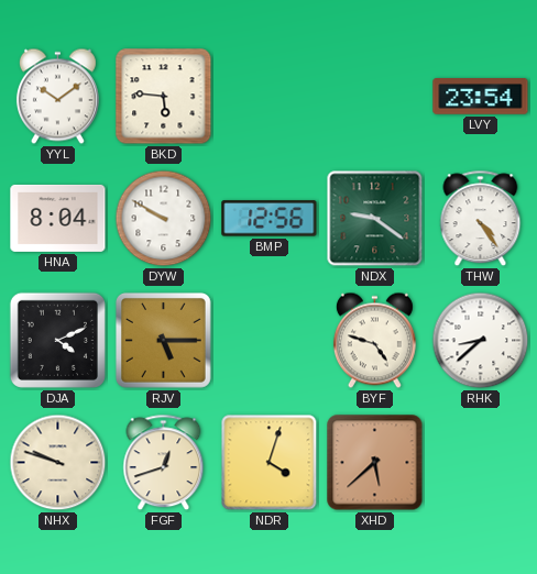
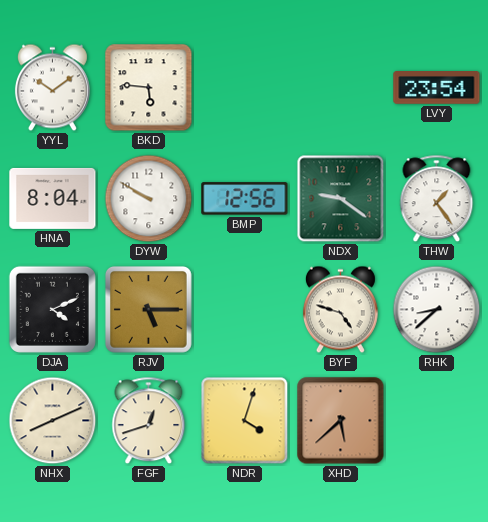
THW: 4:24 -> 1:24 (437, 199)
NHX: 9:48 -> 8:11 (53, 421)
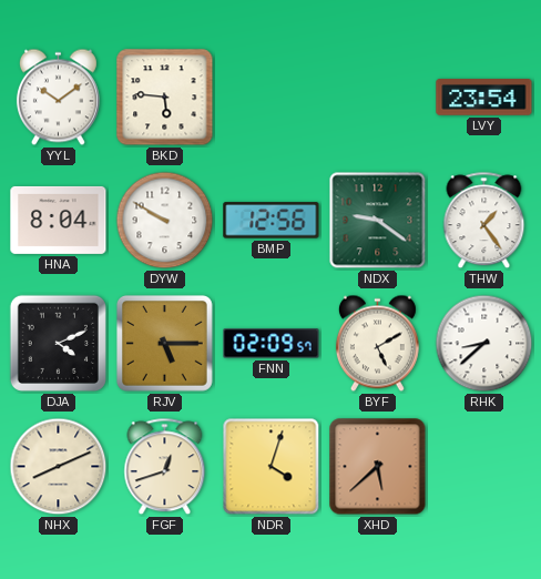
FNN: none -> 02:09 (272, 344)
BYF: 4:48 -> 5:10 (377, 344)
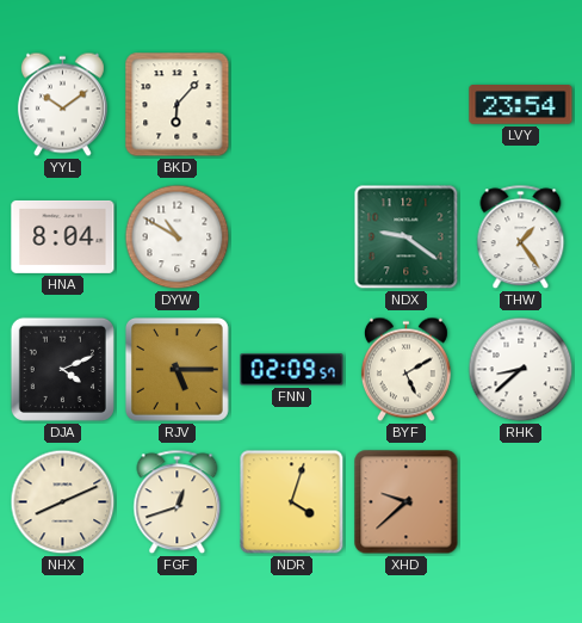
BKD: 5:46 -> 6:07 (178, 105)
DYW: 9:50 -> 10:50 (178, 238)
BMP: 12:56 -> none (272, 221)
XHD: 5:38 -> 9:38 (407, 502)
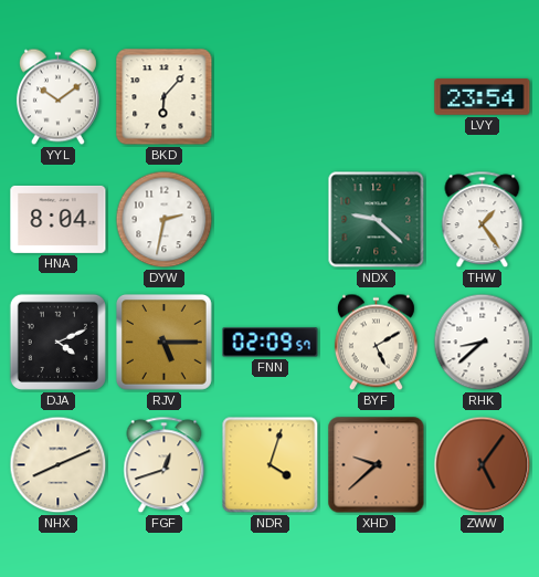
DYW: 10:50 -> 2:32 (165, 220)
NDX: 9:21 -> 9:22 (377, 220)
ZWW: none -> 5:06 (483, 465)
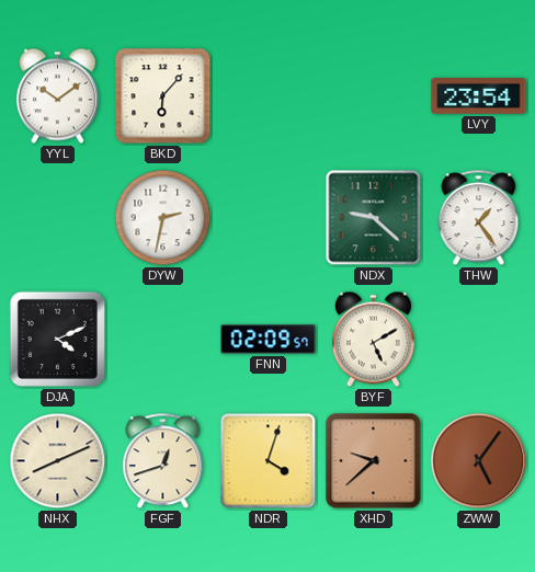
HNA: 8:04 -> none (59, 219)
RJV: 5:15 -> none (163, 342)
RHK: 8:38 -> none (483, 343)
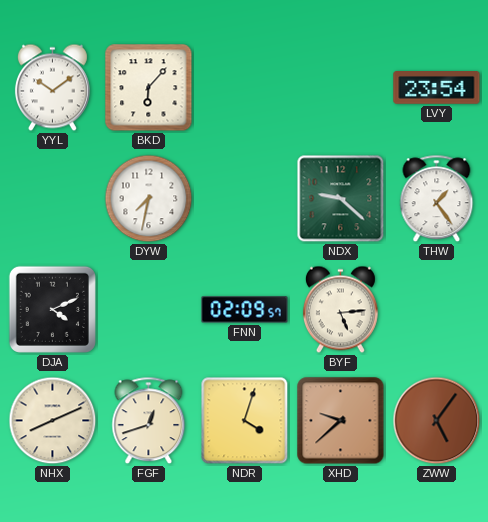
DYW: 2:32 -> 7:32 (149, 199)
BYF: 5:10 -> 5:14 (340, 310)
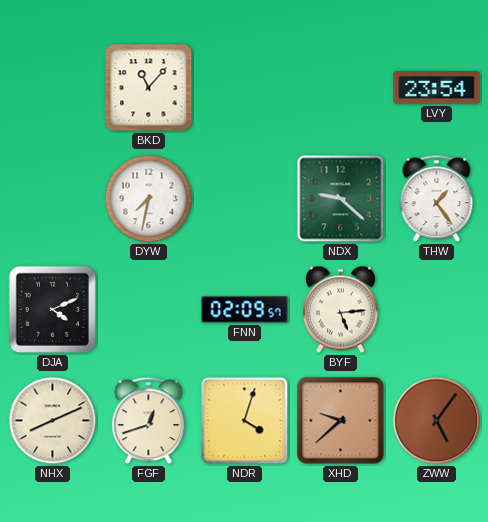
YYL: 10:09 -> none (52, 88)
BKD: 6:07 -> 11:07 (149, 88)
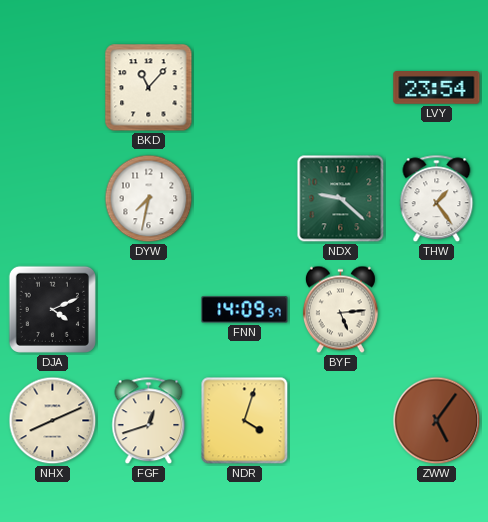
FNN: 02:09 -> 14:09 (245, 310)
XHD: 9:38 -> none (341, 421)
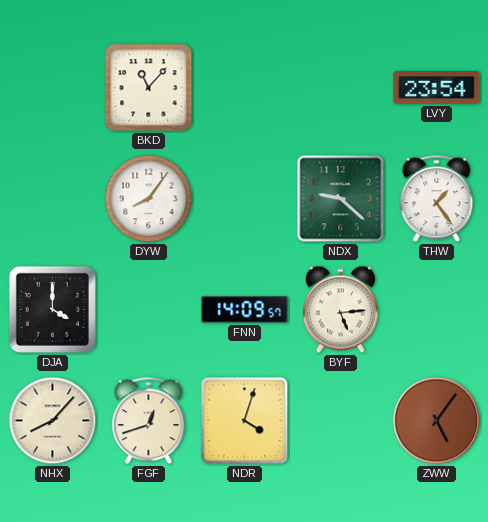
DYW: 7:32 -> 8:06 (149, 199)
DJA: 4:11 -> 4:00 (52, 309)
NHX: 8:11 -> 8:07 (53, 421)
